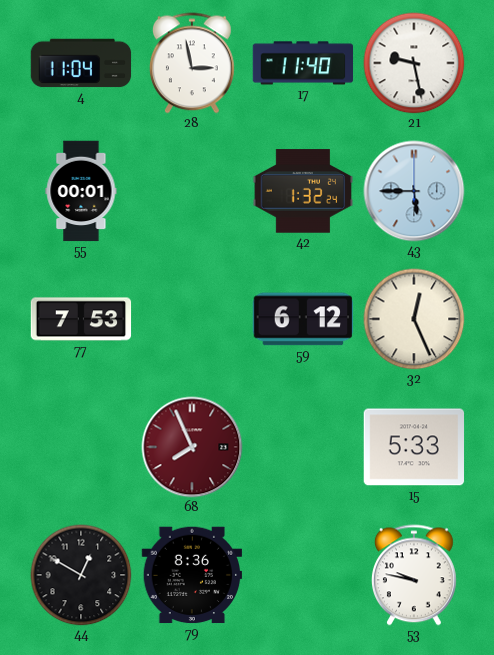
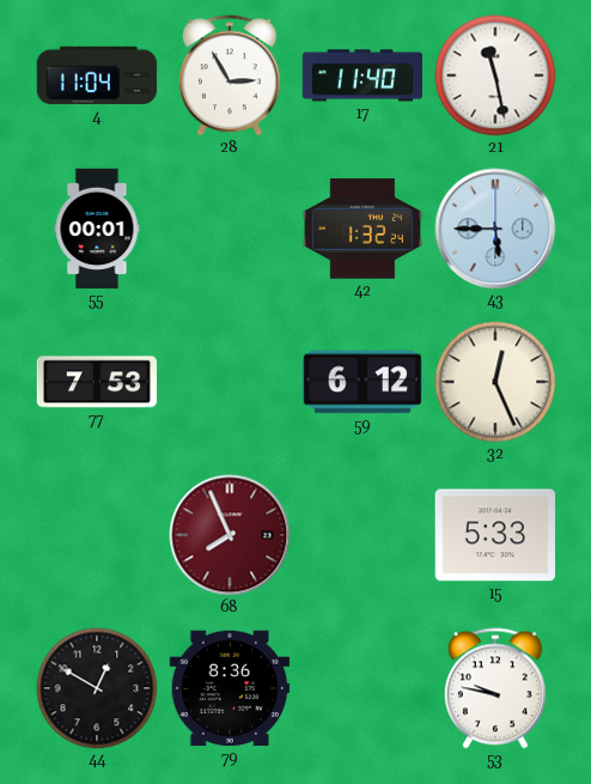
28: 2:58 -> 2:55 (230, 75)
21: 9:28 -> 11:28 (495, 75)
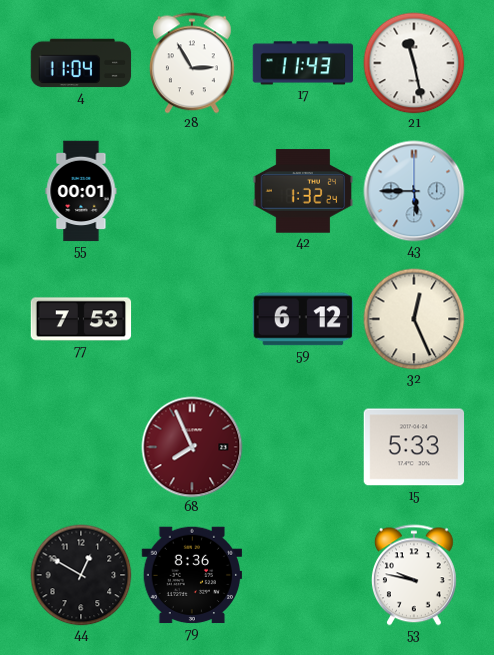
17: 11:40 -> 11:43 (303, 63)
